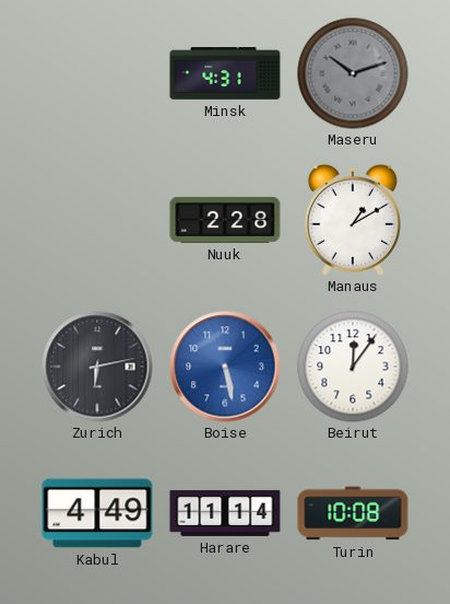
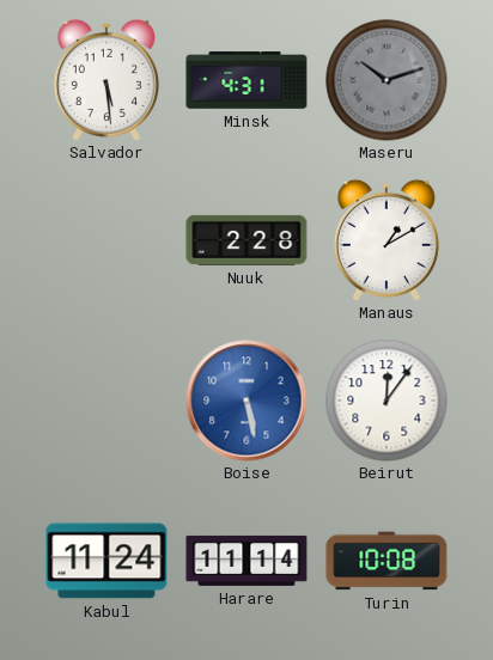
Salvador: none -> 5:29 (106, 80)
Zurich: 6:13 -> none (97, 367)
Kabul: 4:49 -> 11:24 (106, 561)
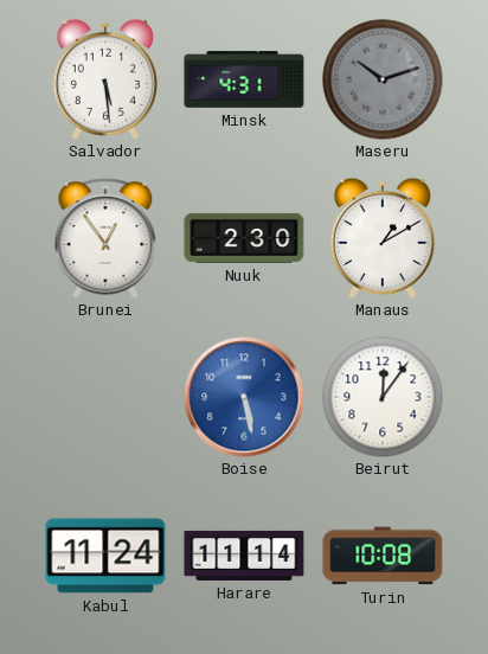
Brunei: none -> 12:54 (105, 238)
Nuuk: 2:28 -> 2:30 (244, 238)
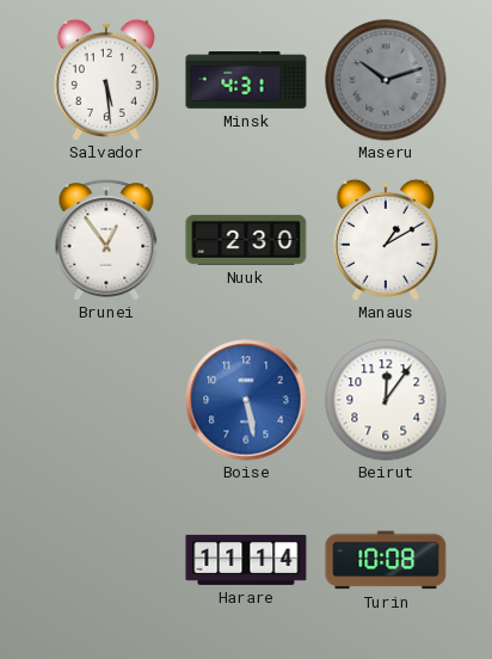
Kabul: 11:24 -> none (105, 556)
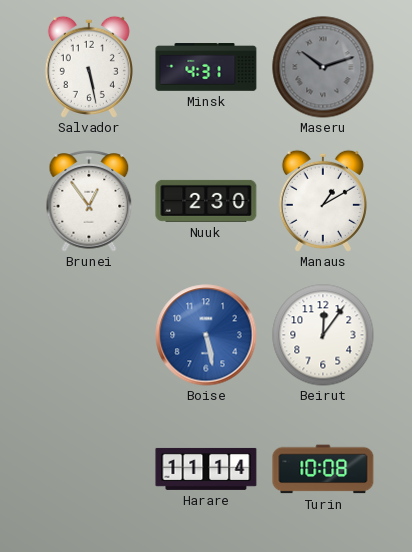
Salvador: 5:29 -> 5:28 (89, 67)
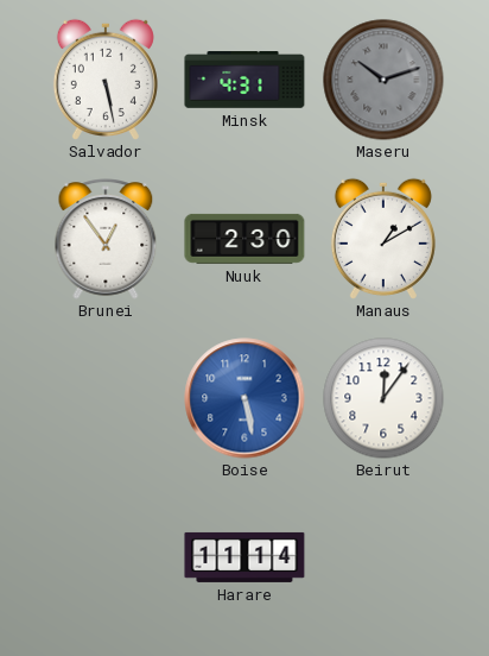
Turin: 10:08 -> none (323, 469)
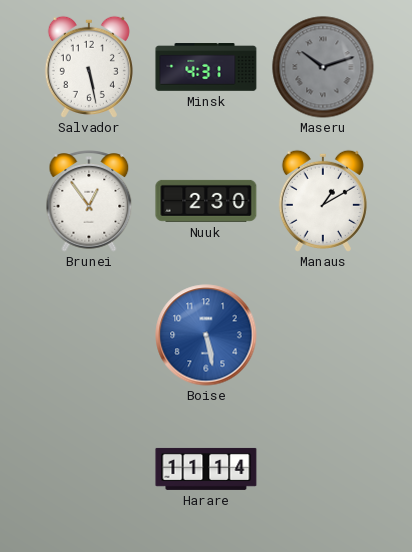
Beirut: 12:06 -> none (383, 398)
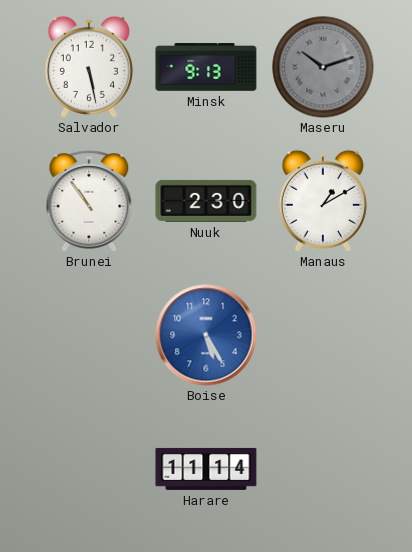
Minsk: 4:31 -> 9:13 (206, 67)
Brunei: 12:54 -> 10:54 (89, 201)
Boise: 5:28 -> 5:25 (206, 335)
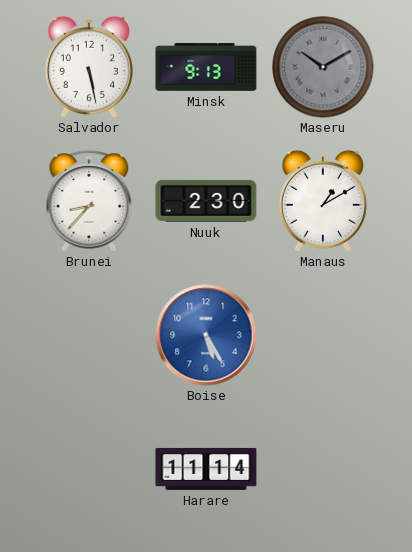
Maseru: 10:12 -> 10:10 (323, 67)
Brunei: 10:54 -> 8:37 (89, 201)
